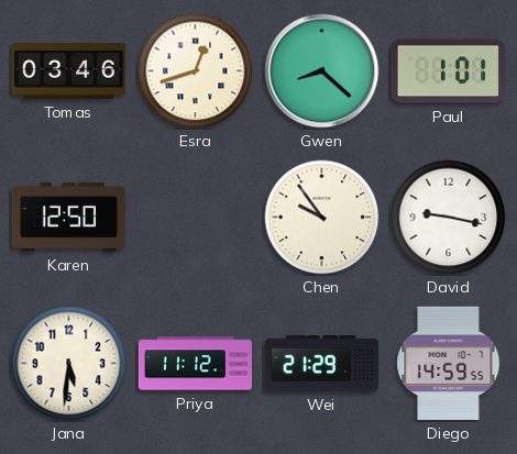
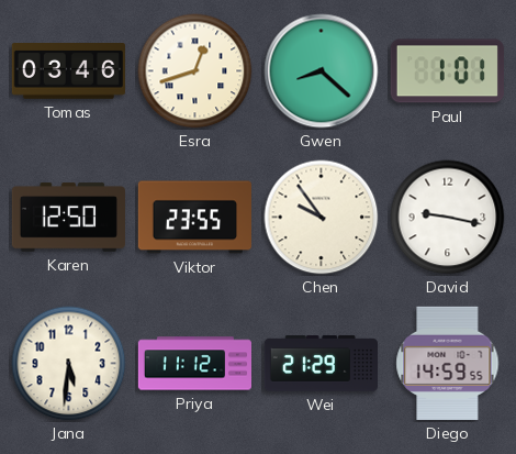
Viktor: none -> 23:55 (194, 218)
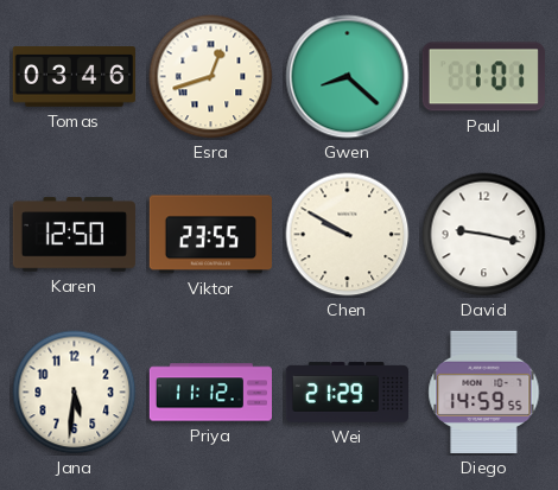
Chen: 9:54 -> 9:50 (348, 235)
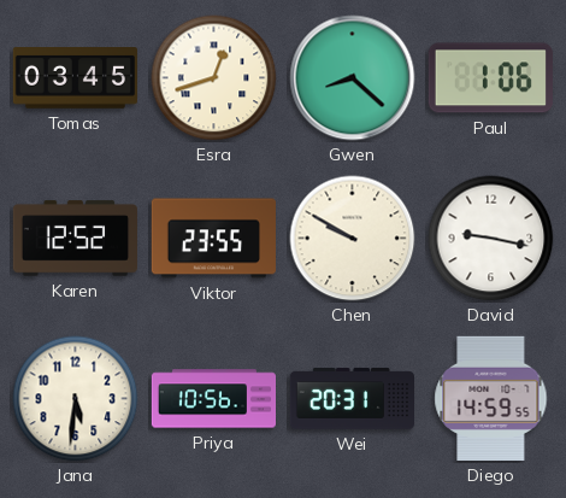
Tomas: 03:46 -> 03:45 (75, 78)
Paul: 1:01 -> 1:06 (490, 78)
Karen: 12:50 -> 12:52 (75, 239)
Priya: 11:12 -> 10:56 (213, 399)
Wei: 21:29 -> 20:31 (352, 399)
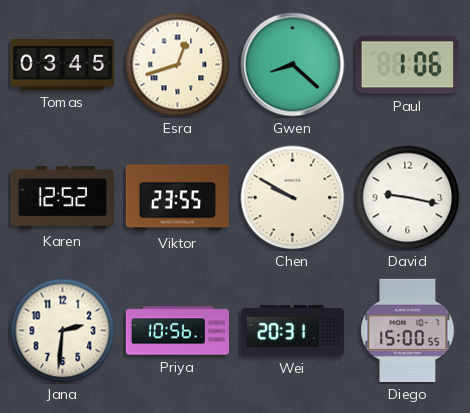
Jana: 5:31 -> 2:31 (63, 331)
Diego: 14:59 -> 15:00 (408, 330)
